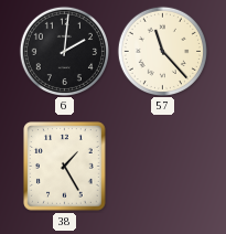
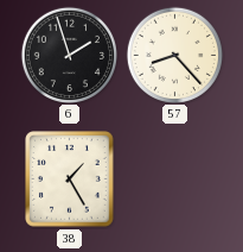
6: 2:01 -> 1:57 (69, 55)
57: 11:23 -> 8:23 (174, 55)
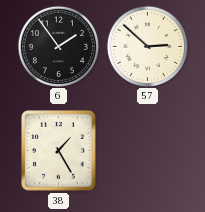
6: 1:57 -> 1:54 (58, 46)
57: 8:23 -> 2:52 (147, 46)
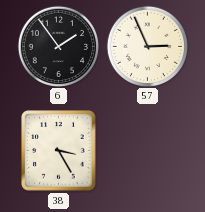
57: 2:52 -> 2:56 (147, 46)
38: 1:25 -> 3:25 (59, 151)
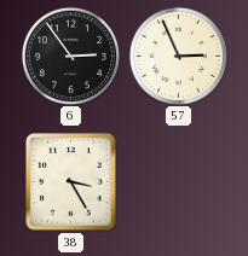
6: 1:54 -> 2:54 (70, 56)
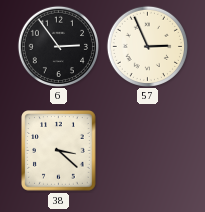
38: 3:25 -> 3:22 (59, 151)
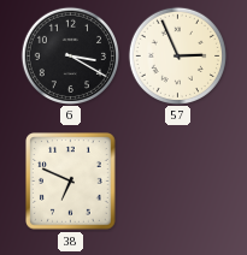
6: 2:54 -> 3:20 (70, 55)
38: 3:22 -> 6:49 (71, 182)
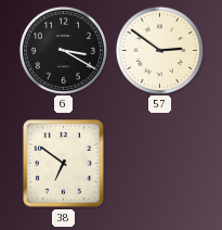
57: 2:56 -> 2:51 (159, 50)
38: 6:49 -> 6:51 (64, 164)
